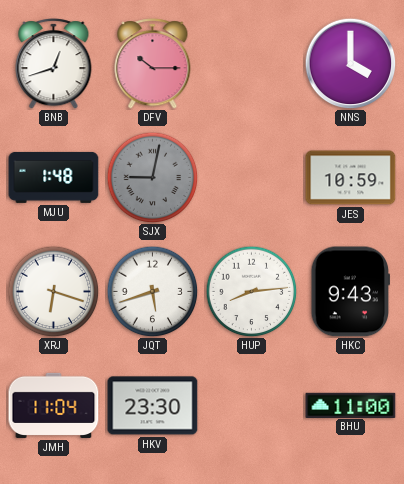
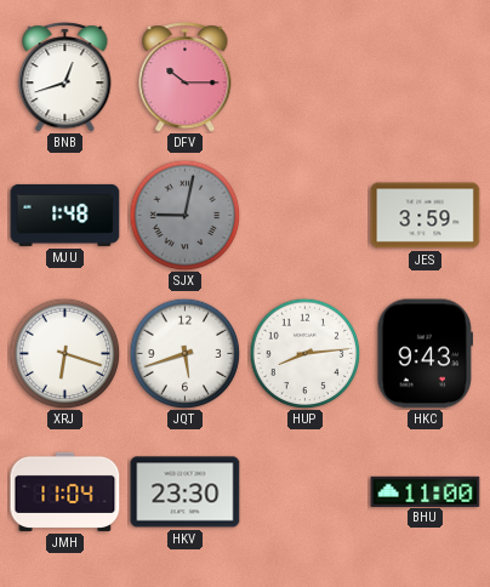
NNS: 4:00 -> none (350, 63)
JES: 10:59 -> 3:59 (426, 216)
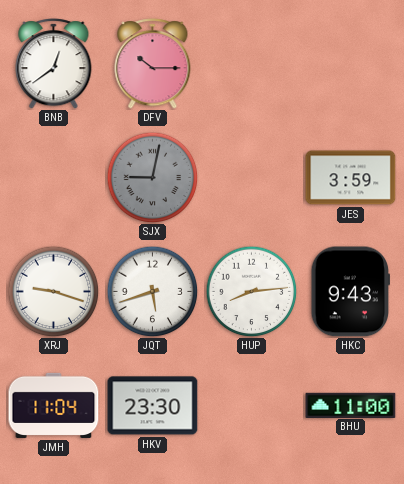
BNB: 12:42 -> 12:39 (54, 64)
MJU: 1:48 -> none (65, 215)
XRJ: 6:18 -> 9:18 (53, 291)
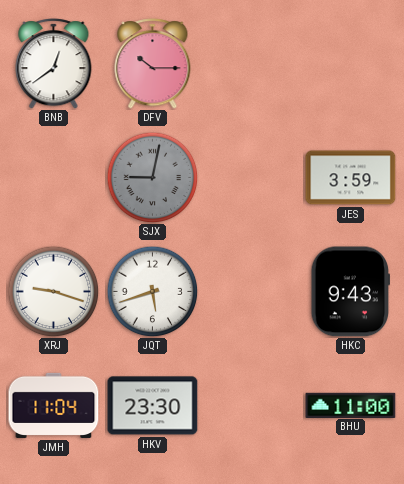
HUP: 8:14 -> none (251, 291)
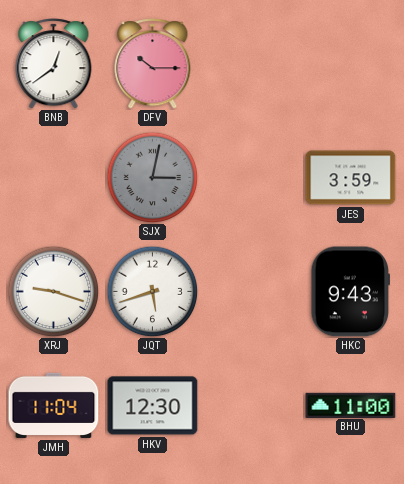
SJX: 9:02 -> 3:02 (152, 177)
HKV: 23:30 -> 12:30 (153, 406)
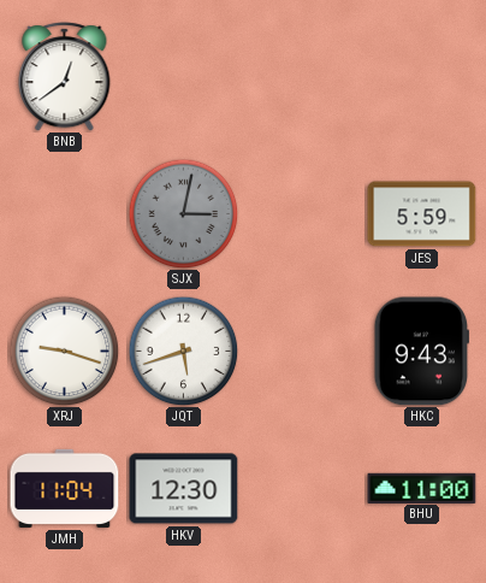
DFV: 10:15 -> none (153, 64)
JES: 3:59 -> 5:59 (422, 214)
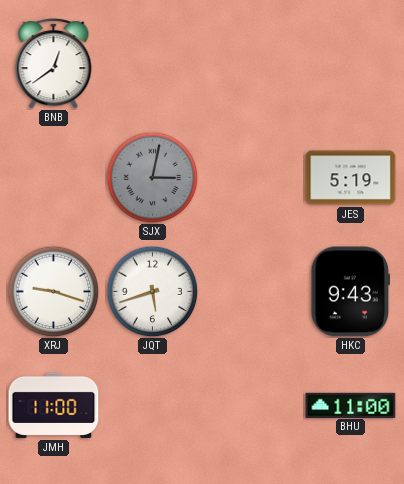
JES: 5:59 -> 5:19 (351, 178)
JMH: 11:04 -> 11:00 (54, 405)
HKV: 12:30 -> none (184, 489)
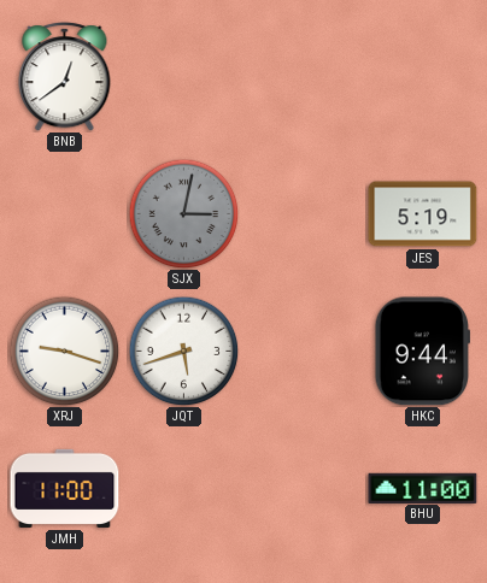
HKC: 9:43 -> 9:44 (422, 352)
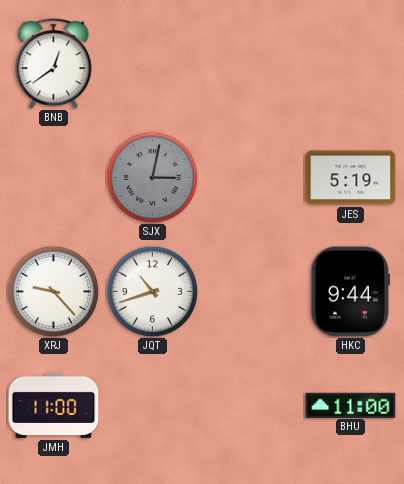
XRJ: 9:18 -> 9:23 (53, 291)
JQT: 5:42 -> 10:42 (152, 291)
